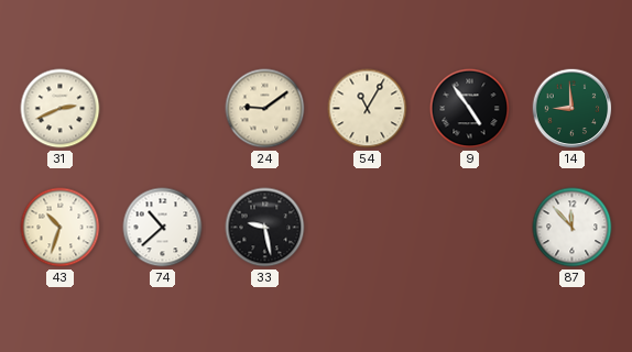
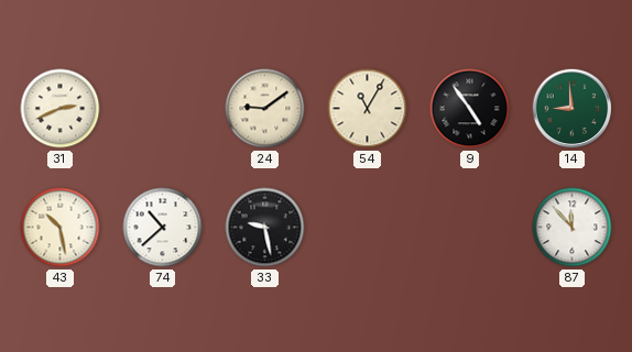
43: 10:33 -> 10:28 (61, 228)
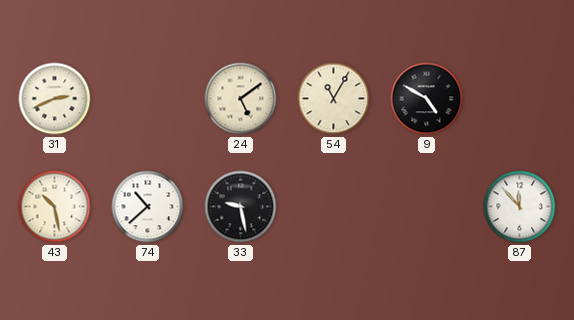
24: 9:09 -> 5:09 (241, 99)
9: 4:54 -> 4:50 (427, 99)
14: 8:59 -> none (573, 109)
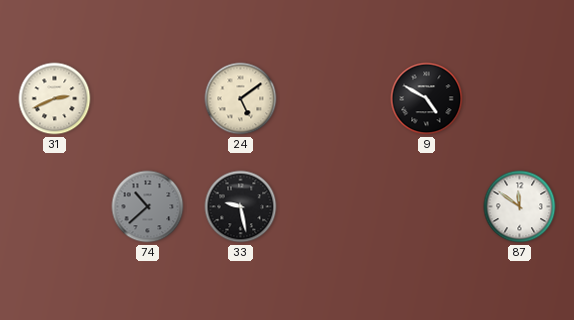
54: 11:05 -> none (334, 99)
43: 10:28 -> none (55, 207)
74 dial: white -> grey (148, 207)
87: 11:53 -> 11:51 (520, 207)
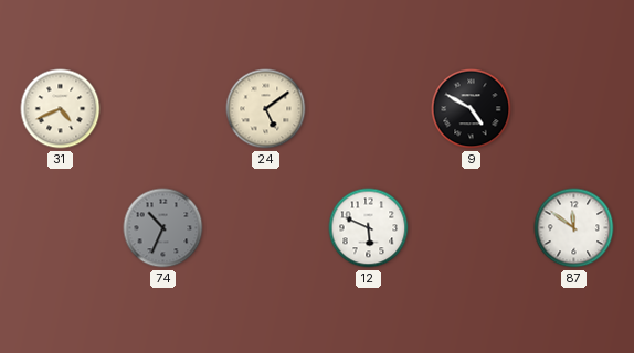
31: 2:41 -> 4:41 (61, 109)
74: 10:38 -> 10:34 (163, 228)
33: 9:28 -> none (241, 207)
12: none -> 5:49 (369, 228)
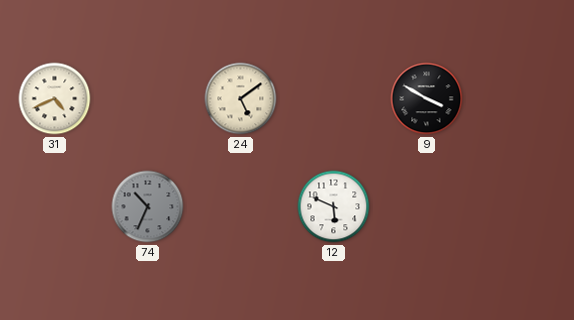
9: 4:50 -> 3:50 (427, 99)
87: 11:51 -> none (574, 228)
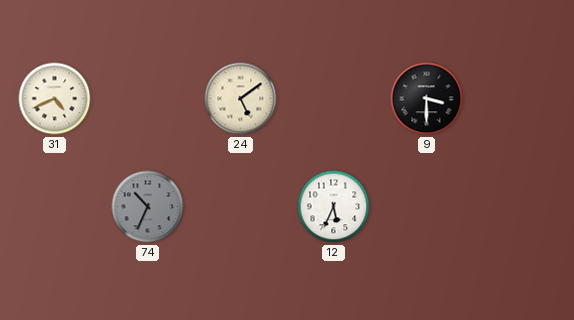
9: 3:50 -> 3:30 (427, 99)
12: 5:49 -> 5:34 (334, 207)
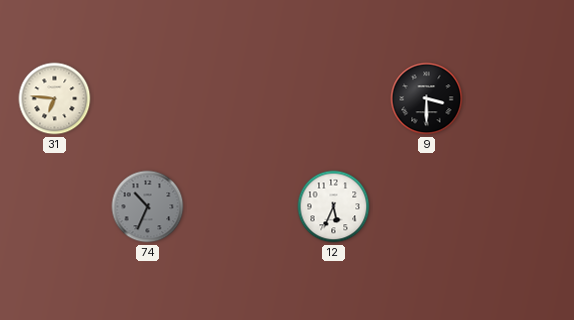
31: 4:41 -> 6:46 (55, 99)
24: 5:09 -> none (241, 99)
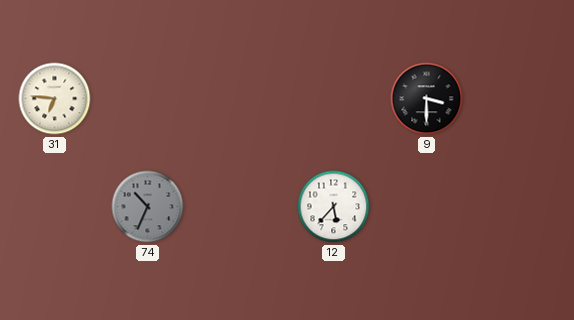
12: 5:34 -> 5:37 (334, 207)
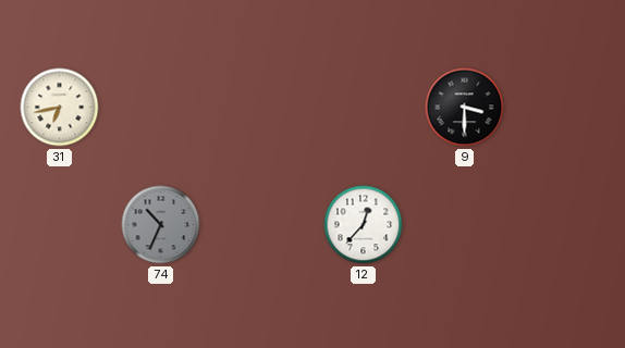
31: 6:46 -> 6:43 (60, 108)
12: 5:37 -> 12:37 (364, 225)
